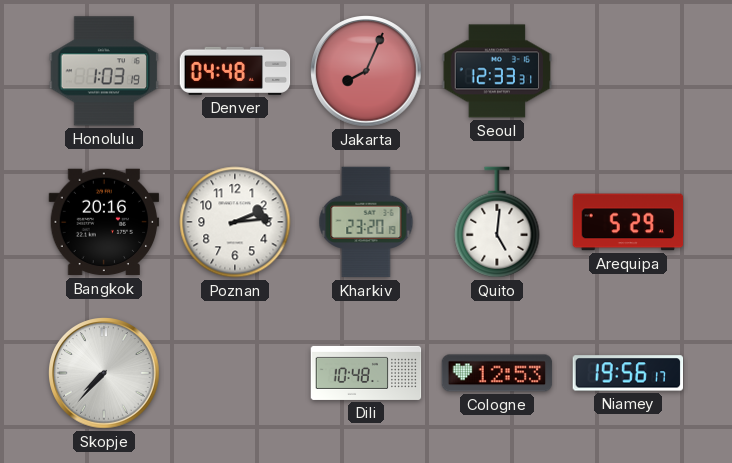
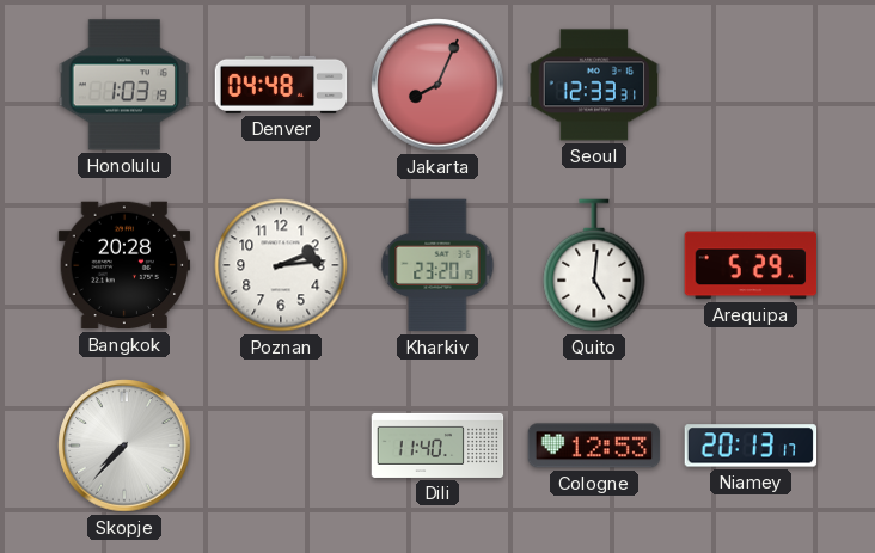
Bangkok: 20:16 -> 20:28 (124, 265)
Dili: 10:48 -> 11:40 (437, 446)
Niamey: 19:56 -> 20:13 (751, 446)
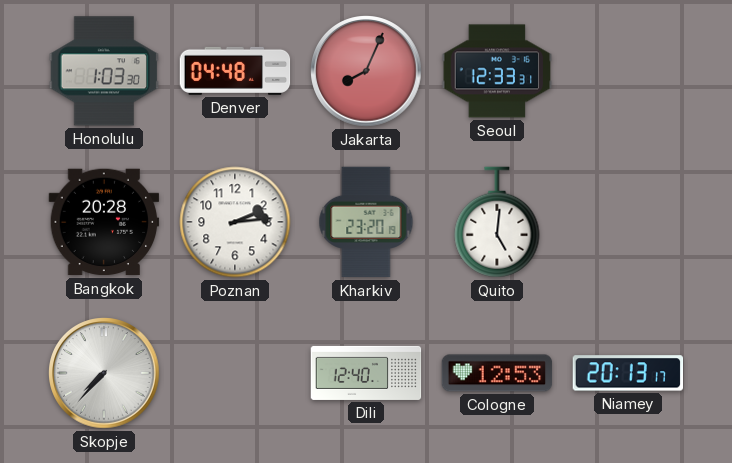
Honolulu: 1:03:19 -> 1:03:30 (104, 71)
Arequipa: 5:29 -> none (751, 265)
Dili: 11:40 -> 12:40 (366, 373)
